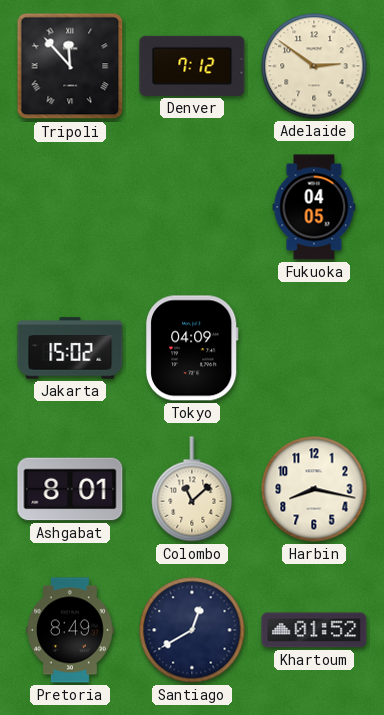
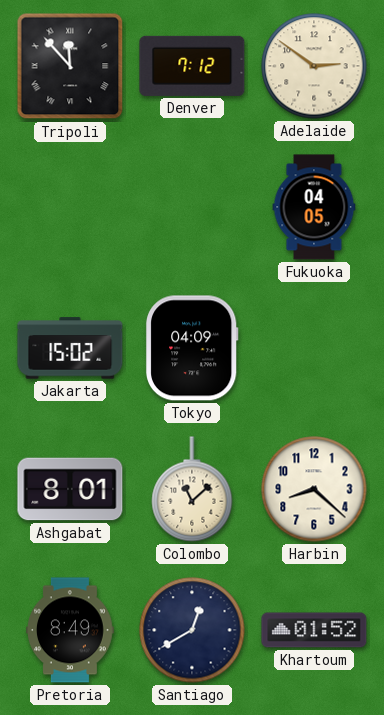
Harbin: 8:17 -> 8:22 (314, 489)
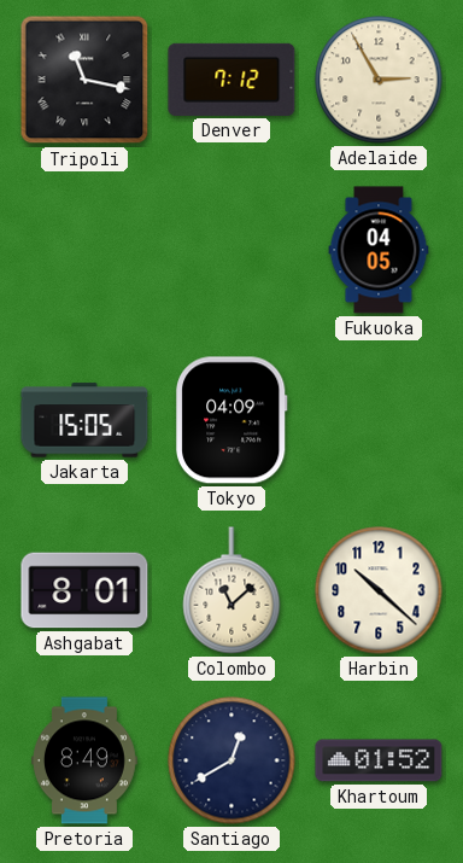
Tripoli: 11:53 -> 11:17 (84, 80)
Adelaide: 2:51 -> 2:55 (379, 80)
Jakarta: 15:02 -> 15:05 (84, 420)
Harbin: 8:22 -> 10:22 (379, 590)
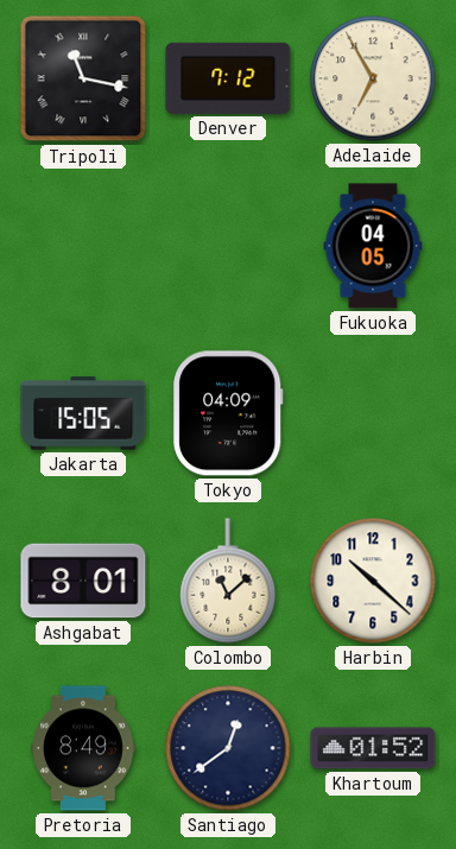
Adelaide: 2:55 -> 6:55 (373, 78)
Santiago: 12:40 -> 12:39 (228, 748)
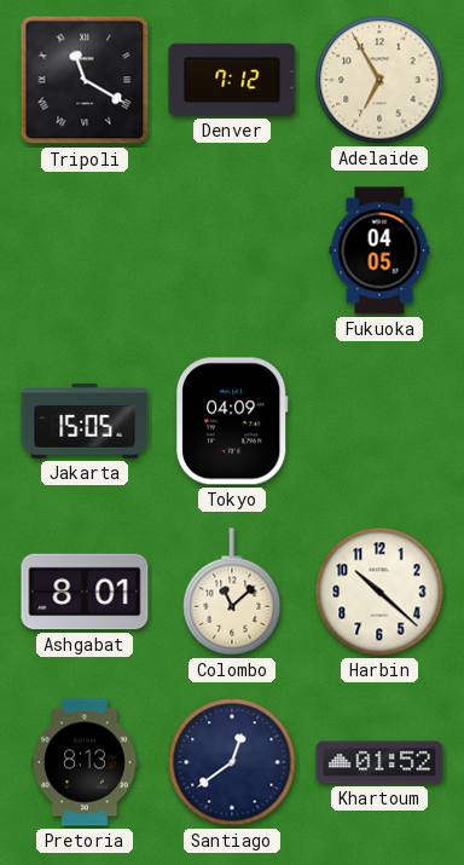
Tripoli: 11:17 -> 11:20 (85, 80)
Pretoria: 8:49 -> 8:13 (86, 762)
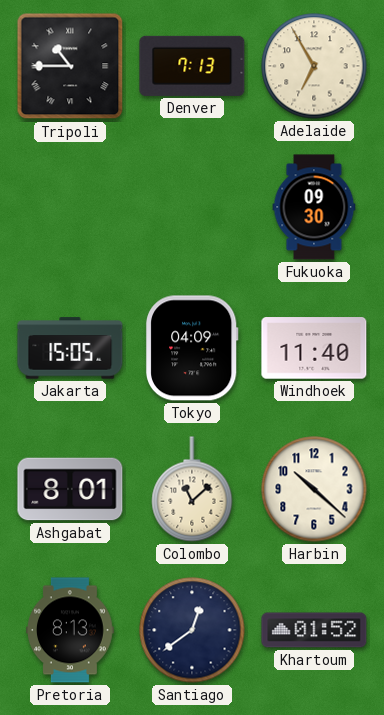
Tripoli: 11:20 -> 10:45 (70, 66)
Denver: 7:12 -> 7:13 (192, 66)
Fukuoka: 04:05 -> 09:30 (314, 207)
Windhoek: none -> 11:40 (314, 348)
